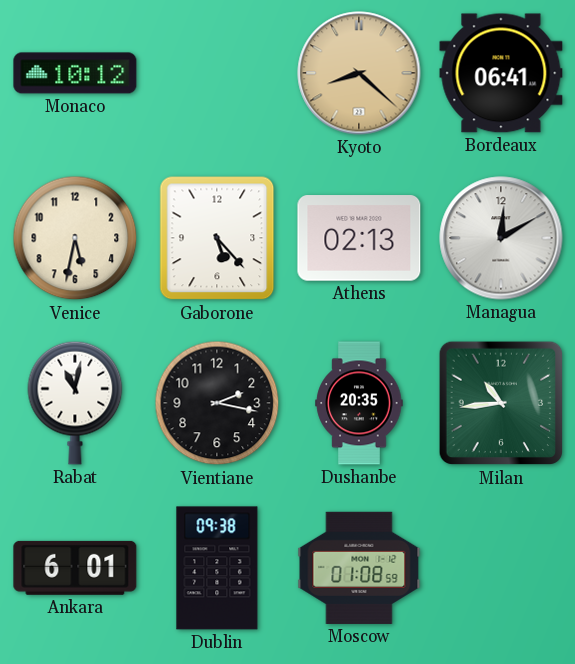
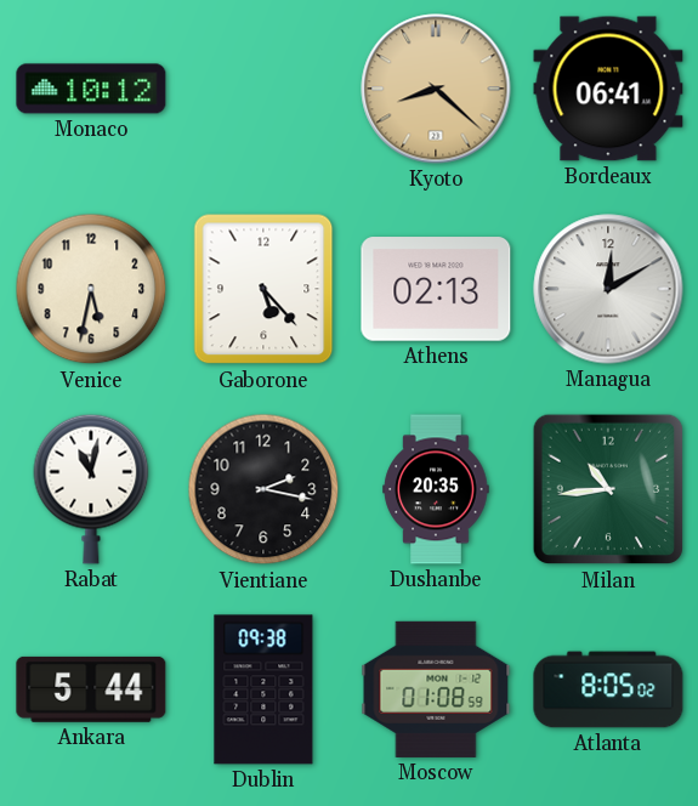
Ankara: 6:01 -> 5:44 (91, 689)
Atlanta: none -> 8:05 (608, 689)
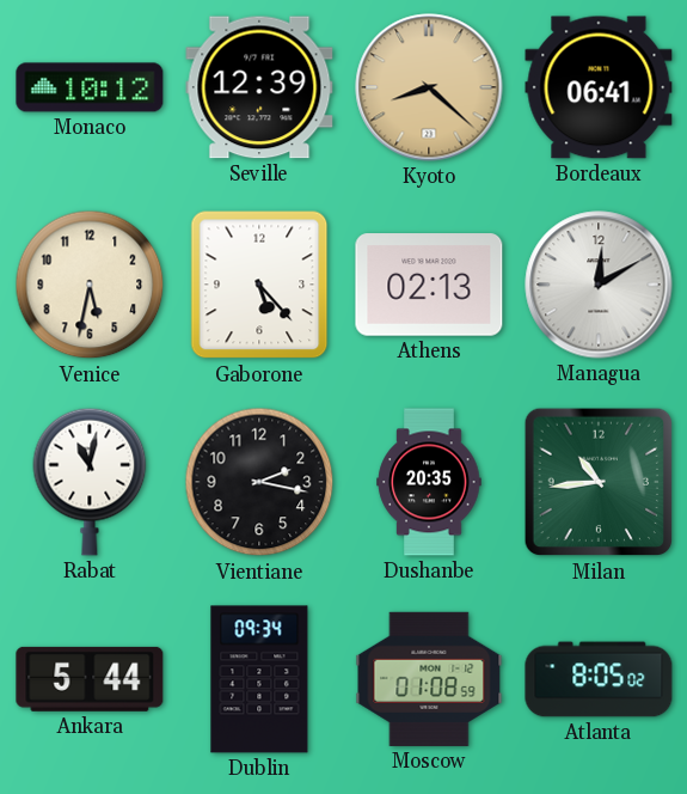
Seville: none -> 12:39 (259, 87)
Dublin: 09:38 -> 09:34 (259, 679)
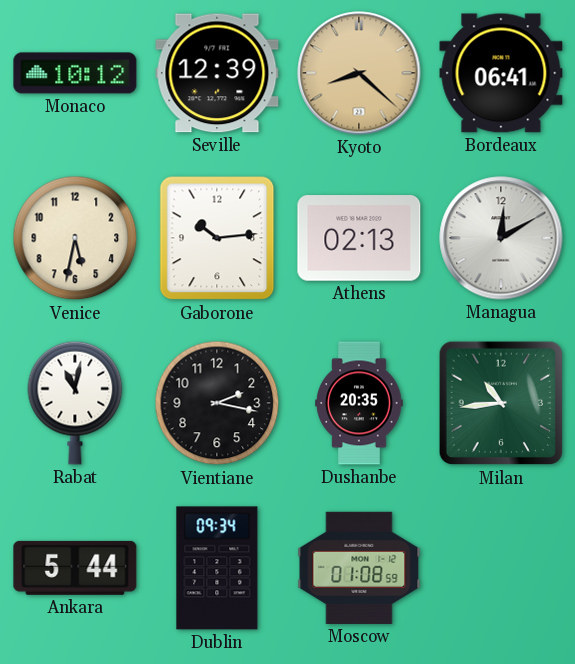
Gaborone: 5:23 -> 10:14 (217, 238)
Atlanta: 8:05 -> none (599, 679)
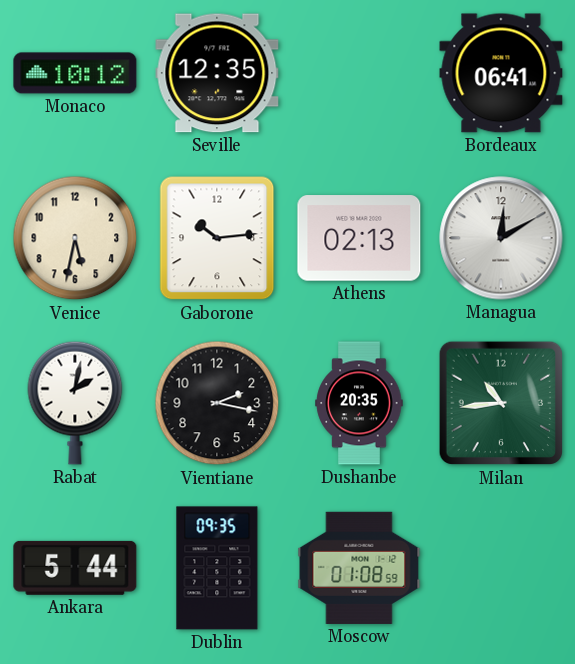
Seville: 12:39 -> 12:35 (217, 73)
Kyoto: 8:22 -> none (359, 73)
Rabat: 11:02 -> 2:02 (75, 403)
Dublin: 09:34 -> 09:35 (217, 568)
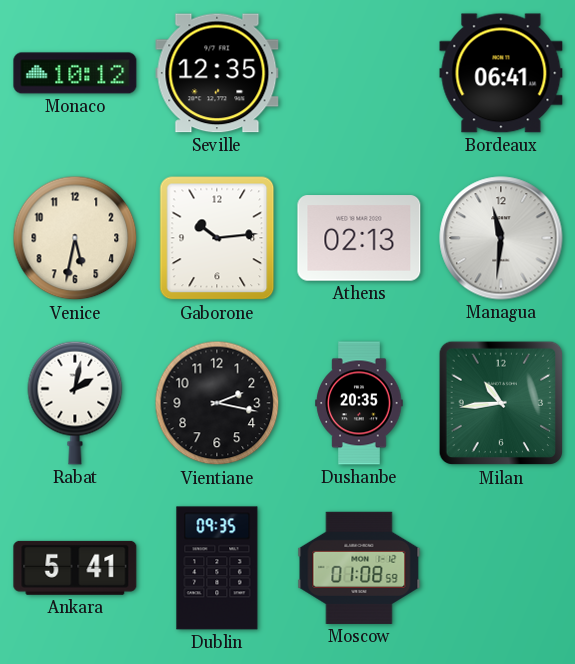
Managua: 12:10 -> 11:31 (501, 238)
Ankara: 5:44 -> 5:41 (75, 568)
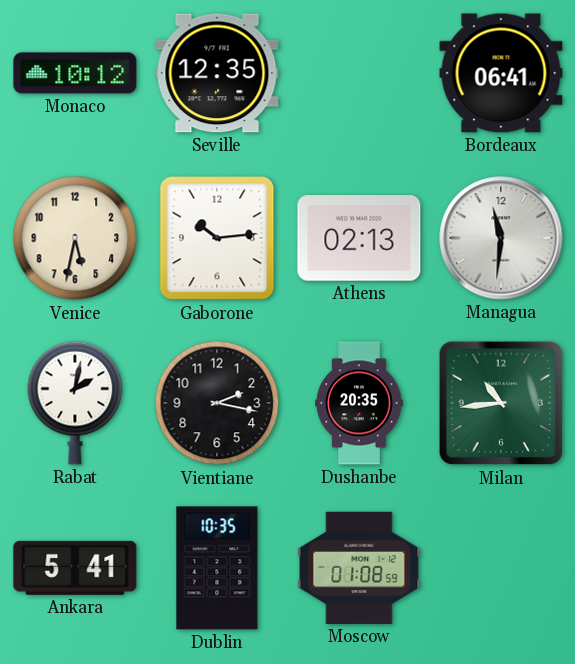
Dublin: 09:35 -> 10:35 (217, 568)
